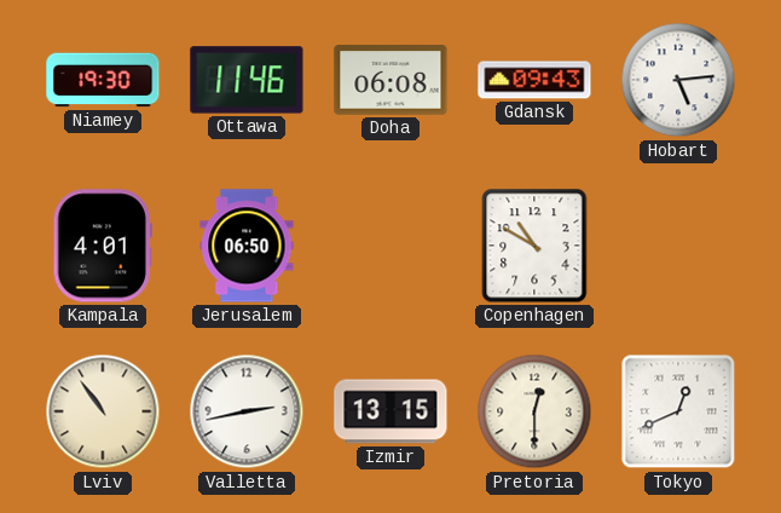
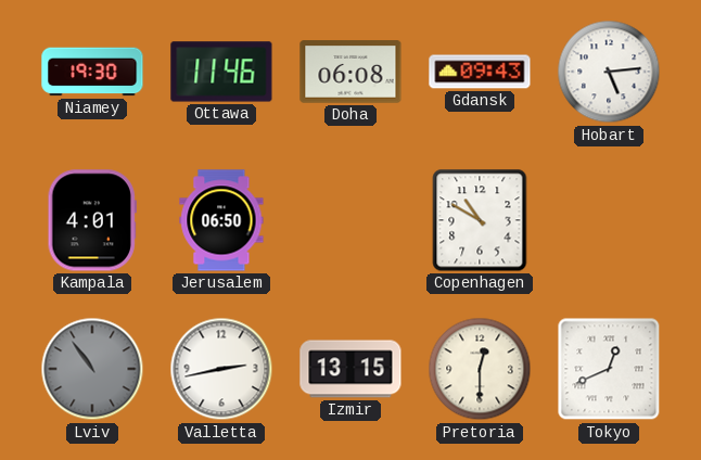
Lviv dial: cream -> grey (92, 369)
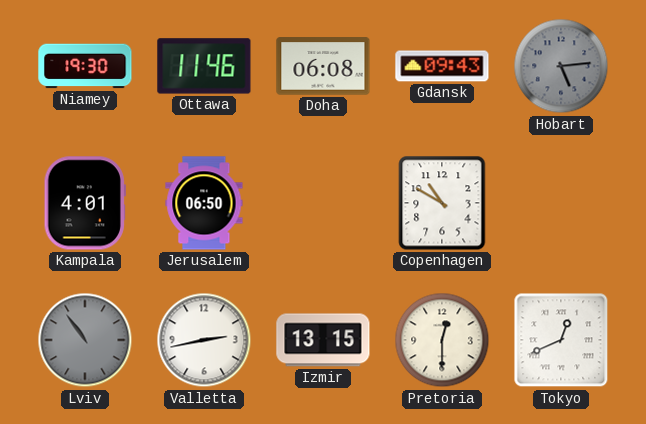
Hobart dial: white -> grey (561, 66)
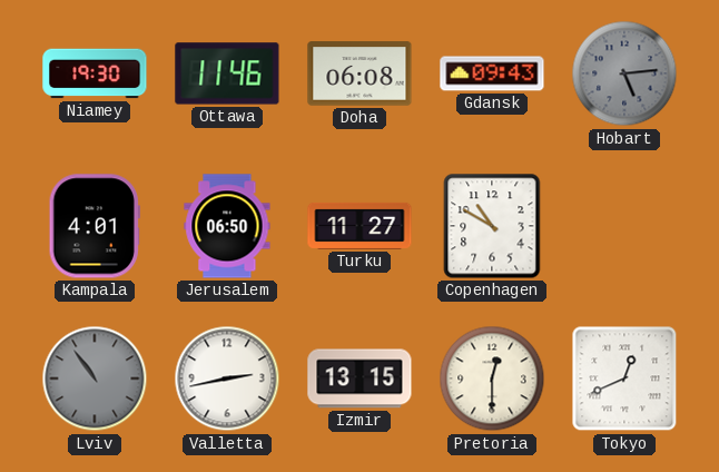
Turku: none -> 11:27 (359, 226)
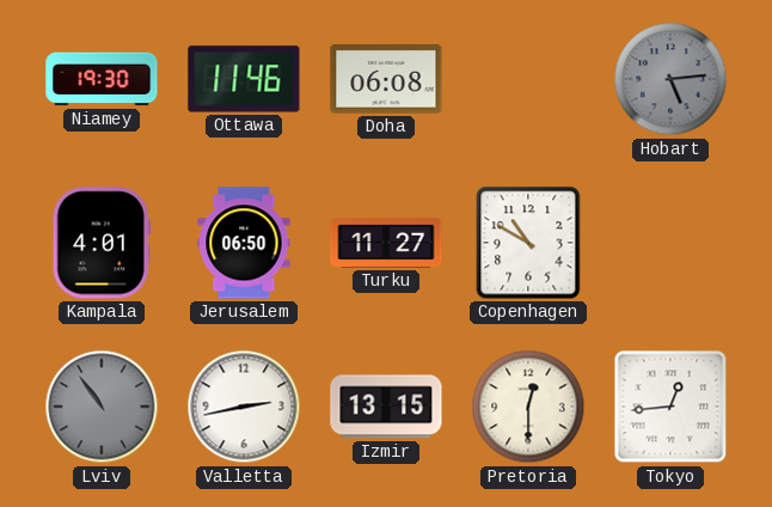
Gdansk: 09:43 -> none (492, 73)
Tokyo: 12:41 -> 12:44 (670, 407)
